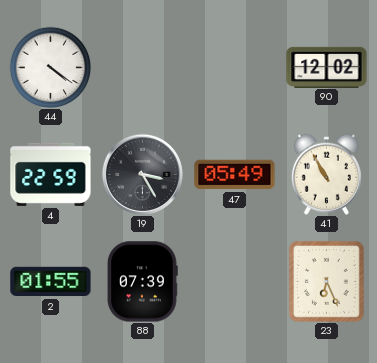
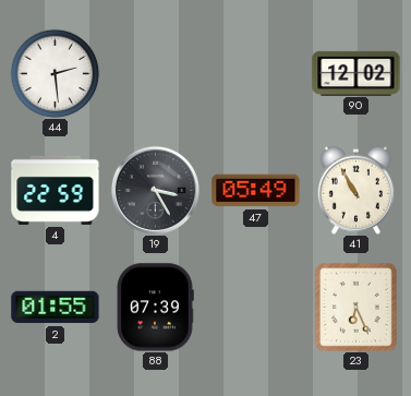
44: 4:21 -> 2:29 (55, 73)
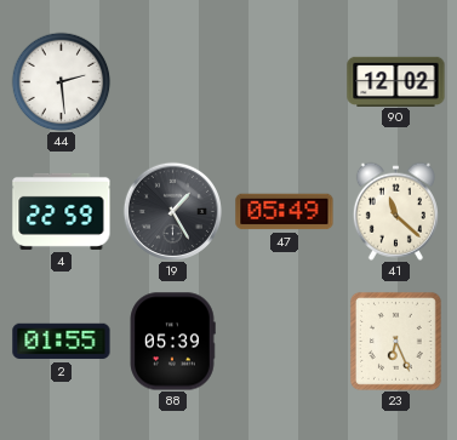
19: 3:25 -> 1:25 (172, 211)
41: 10:55 -> 11:22 (395, 211)
88: 07:39 -> 05:39 (172, 342)
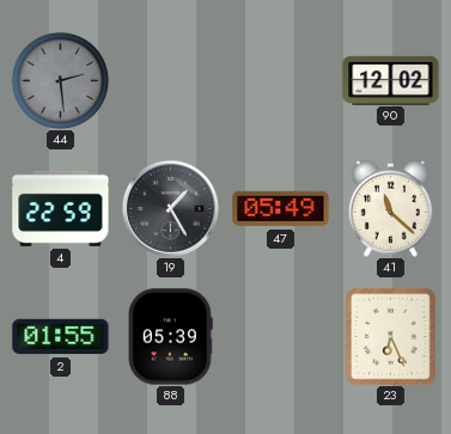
44 dial: white -> grey (60, 80)
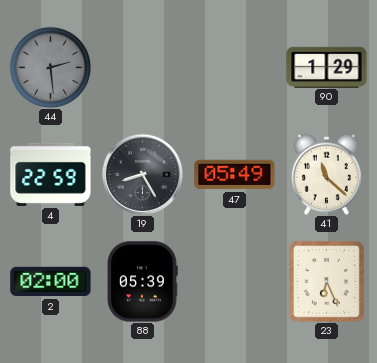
90: 12:02 -> 1:29 (327, 67)
19: 1:25 -> 8:25 (142, 174)
2: 01:55 -> 02:00 (51, 282)
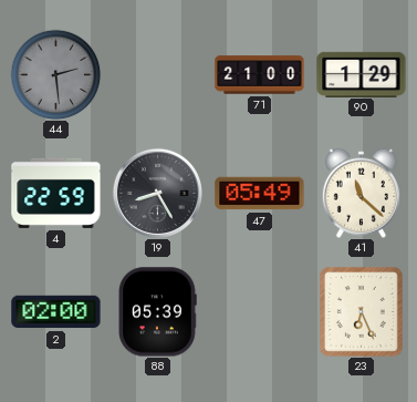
71: none -> 21:00 (260, 75)
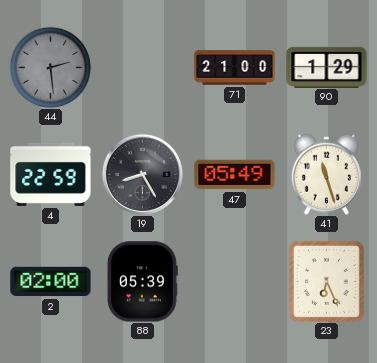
41: 11:22 -> 11:27 (326, 174)
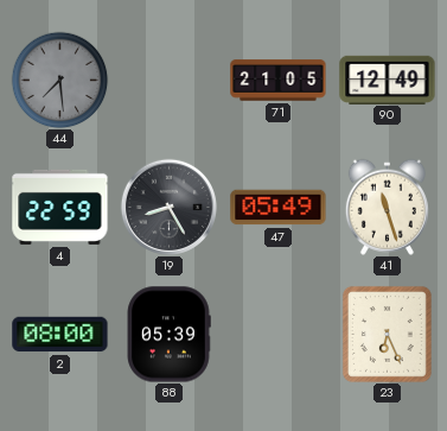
44: 2:29 -> 7:29 (59, 80)
71: 21:00 -> 21:05 (279, 81)
90: 1:29 -> 12:49 (388, 80)
2: 02:00 -> 08:00 (60, 335)
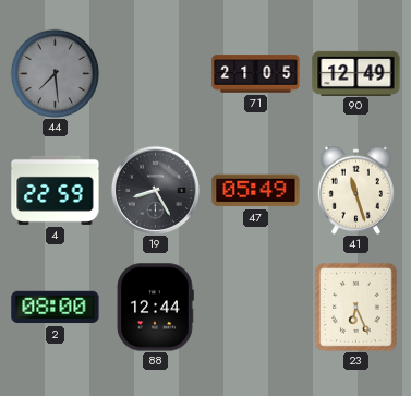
88: 05:39 -> 12:44 (155, 308)
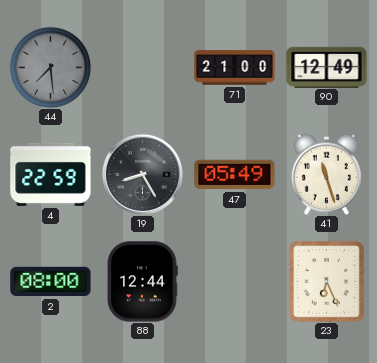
71: 21:05 -> 21:00 (235, 68)
